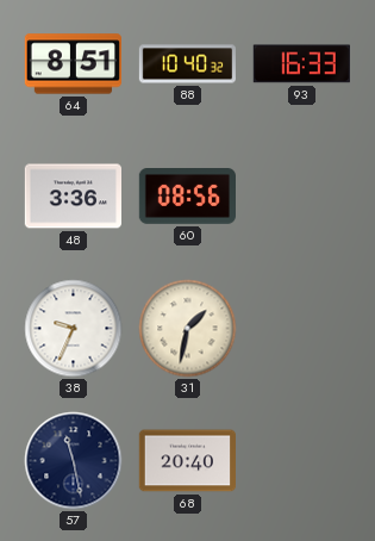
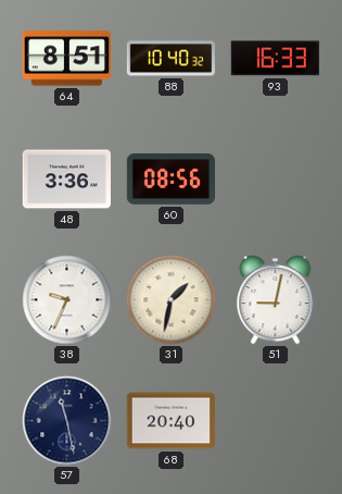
51: none -> 9:02 (276, 300)
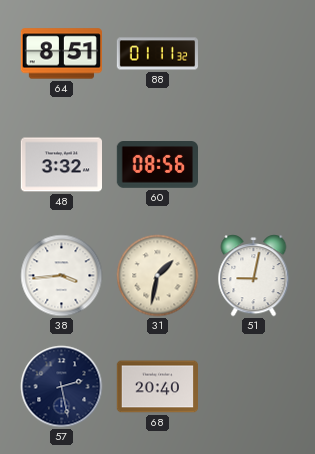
88: 10:40 -> 01:11 (158, 54)
93: 16:33 -> none (275, 59)
48: 3:36 -> 3:32 (61, 165)
38: 9:34 -> 3:44 (62, 276)
57: 11:28 -> 2:28 (62, 387)
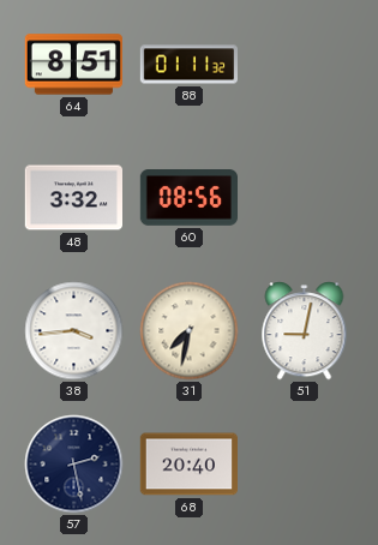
31: 1:32 -> 7:32 (190, 331)
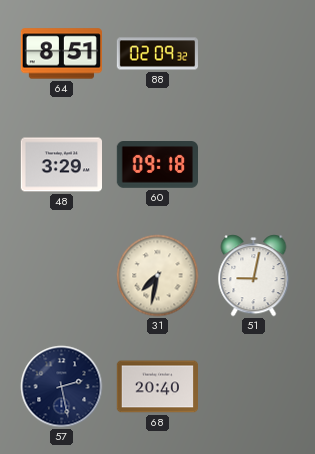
88: 01:11 -> 02:09 (158, 54)
48: 3:32 -> 3:29 (61, 165)
60: 08:56 -> 09:18 (157, 165)
38: 3:44 -> none (74, 331)
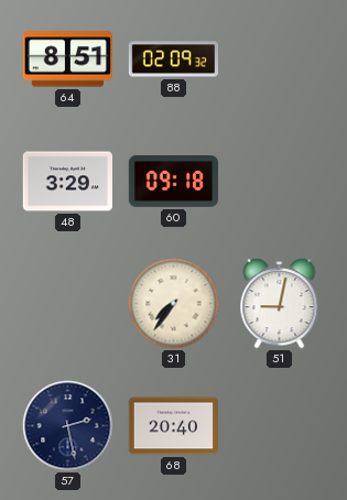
31: 7:32 -> 7:36 (174, 304)
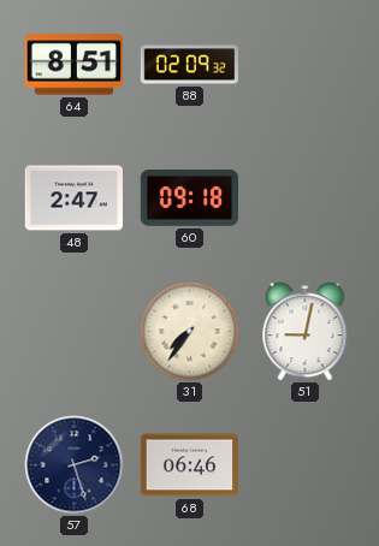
48: 3:29 -> 2:47 (73, 198)
57: 2:28 -> 2:27 (75, 465)
68: 20:40 -> 06:46 (189, 465)
